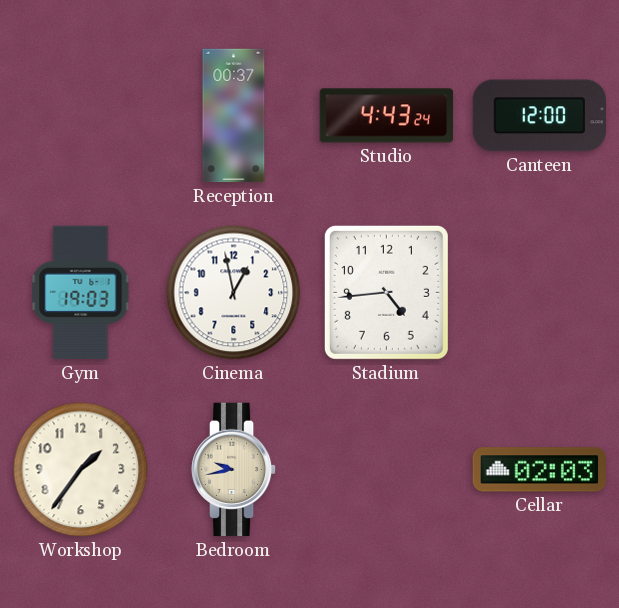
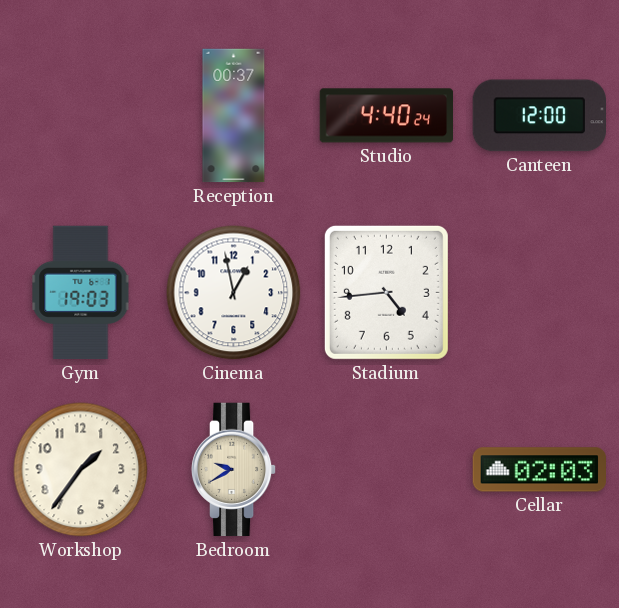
Studio: 4:43 -> 4:40 (387, 116)
Bedroom: 9:43 -> 9:40 (234, 470)
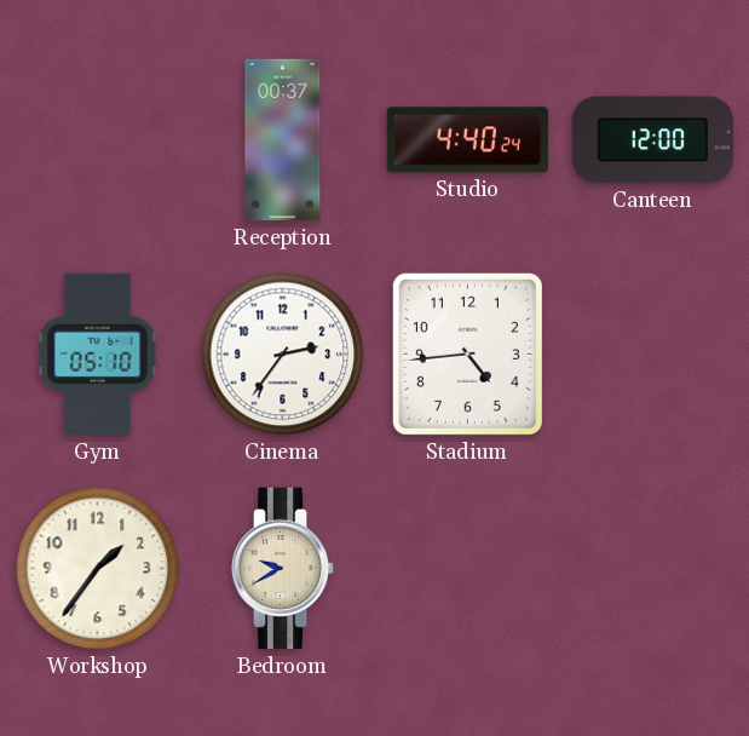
Gym: 19:03 -> 05:10 (98, 355)
Cinema: 12:58 -> 2:36 (283, 355)
Cellar: 02:03 -> none (539, 470)
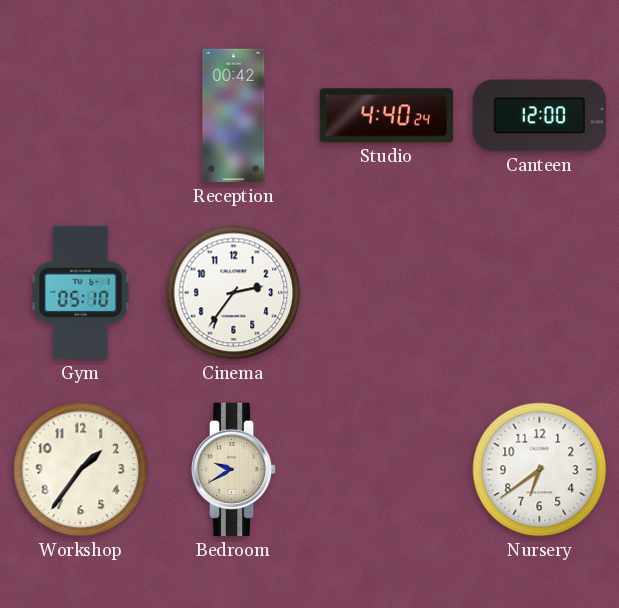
Reception: 00:37 -> 00:42 (234, 116)
Stadium: 4:44 -> none (467, 353)
Nursery: none -> 6:39 (540, 470)
